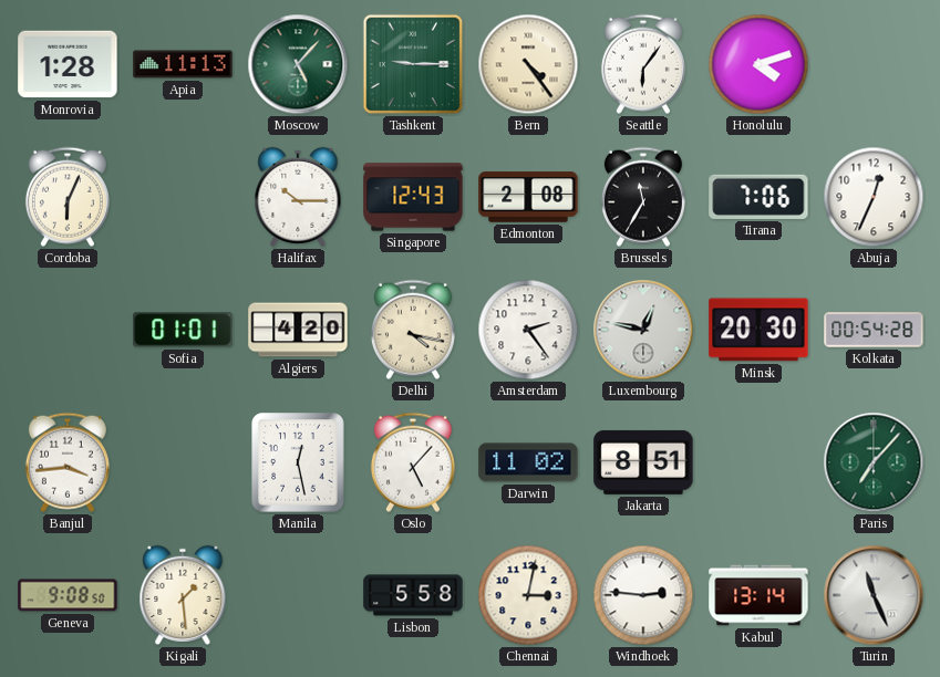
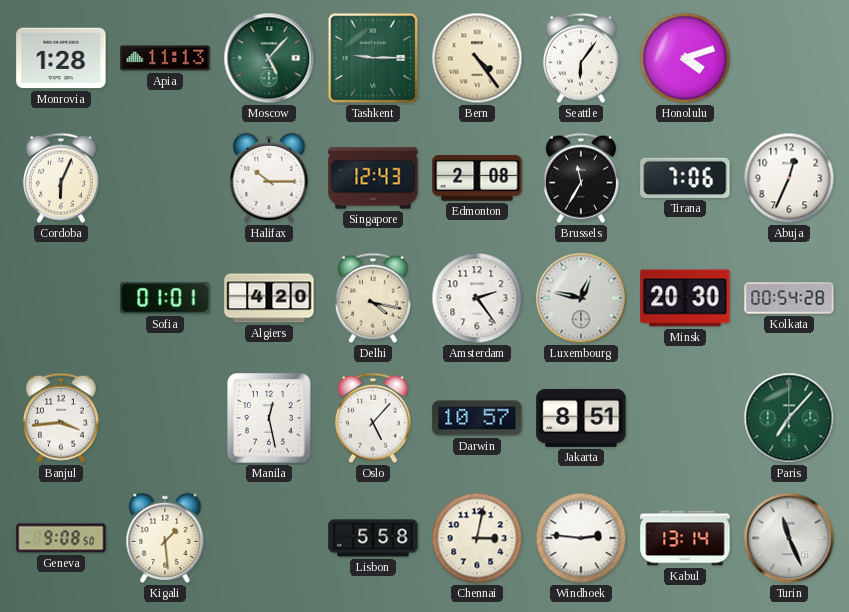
Darwin: 11:02 -> 10:57 (477, 418)
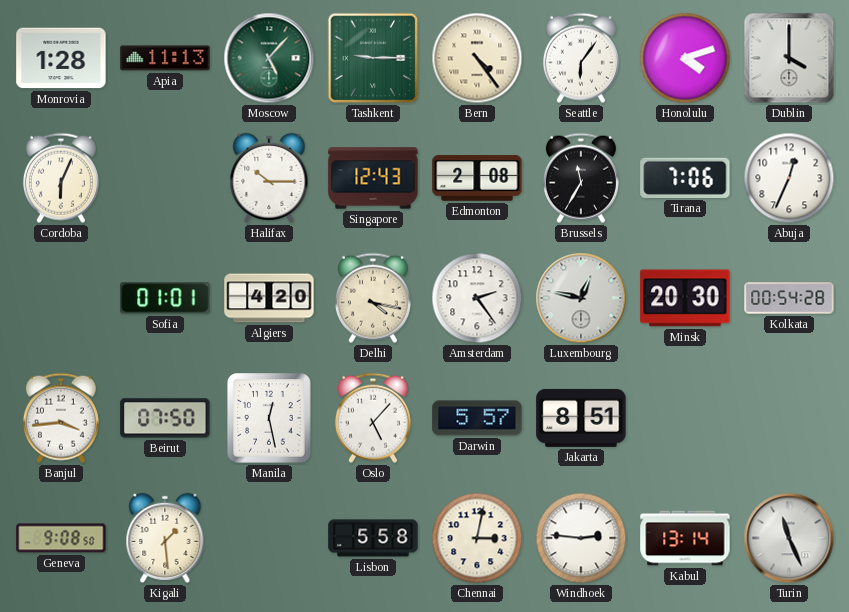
Dublin: none -> 4:00 (789, 58)
Beirut: none -> 07:50 (165, 418)
Darwin: 10:57 -> 5:57 (477, 418)
Paris: 7:07 -> none (789, 418)
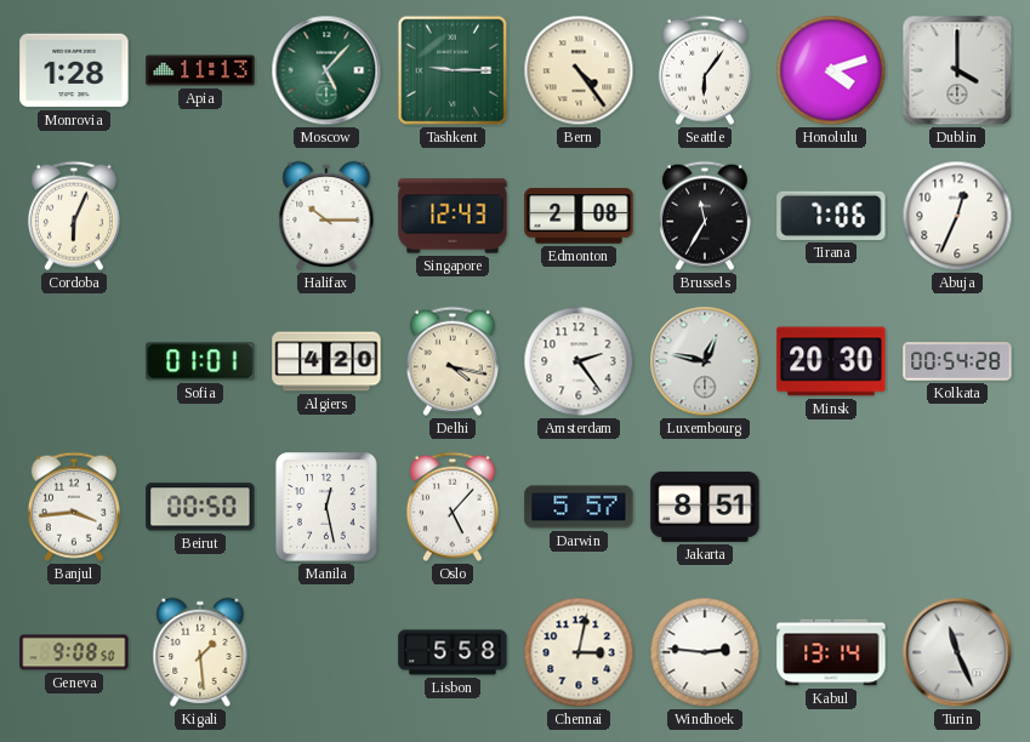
Beirut: 07:50 -> 00:50 (200, 507)
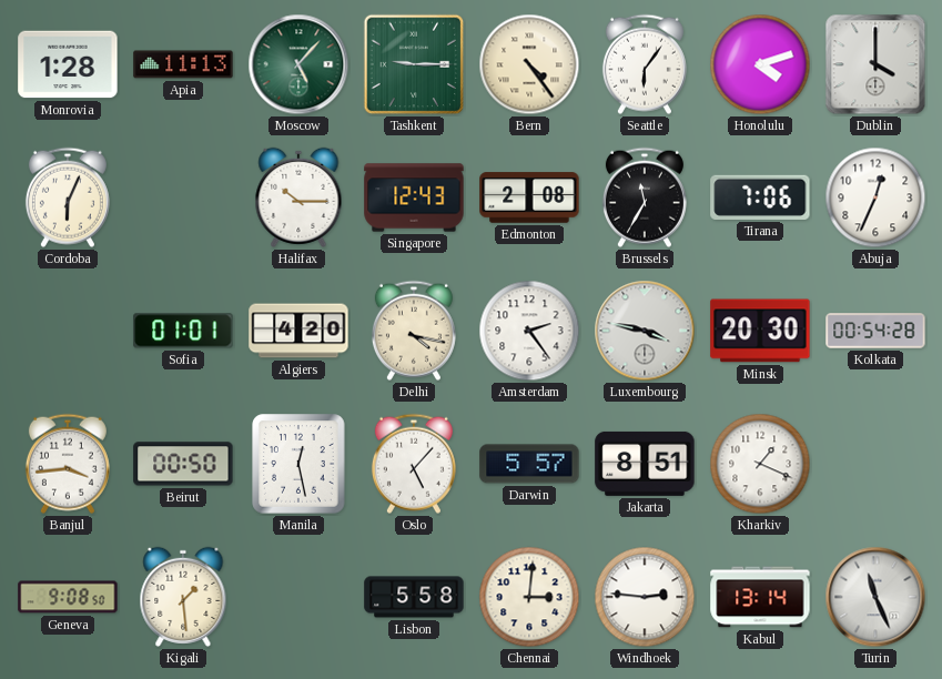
Luxembourg: 12:47 -> 3:47 (645, 331)
Kharkiv: none -> 1:19 (760, 464)
Chennai: 3:02 -> 3:01 (529, 597)
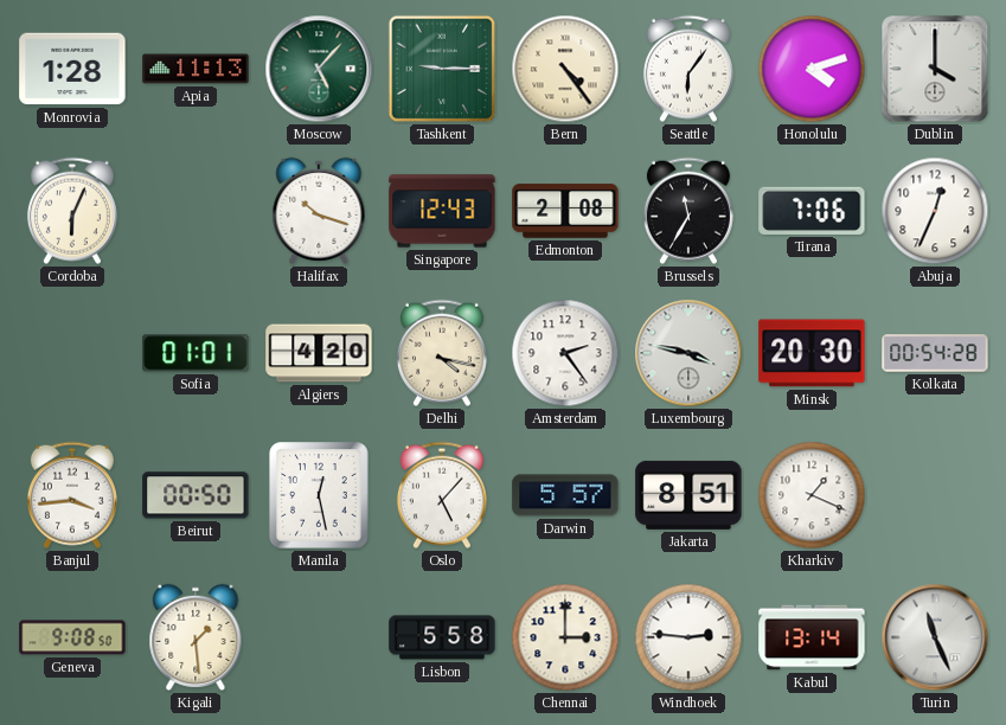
Halifax: 10:15 -> 10:18 (319, 211)
Chennai: 3:01 -> 3:00 (565, 637)
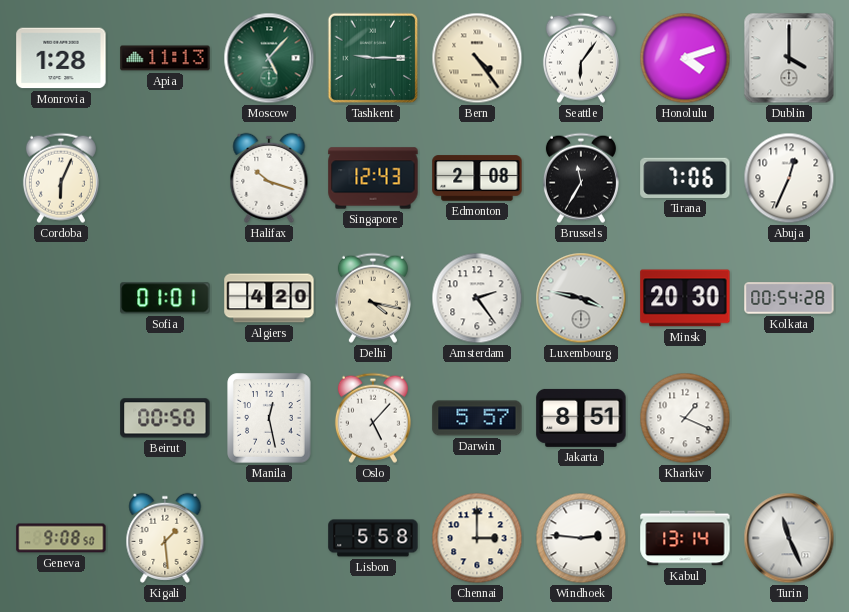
Banjul: 3:44 -> none (72, 495)
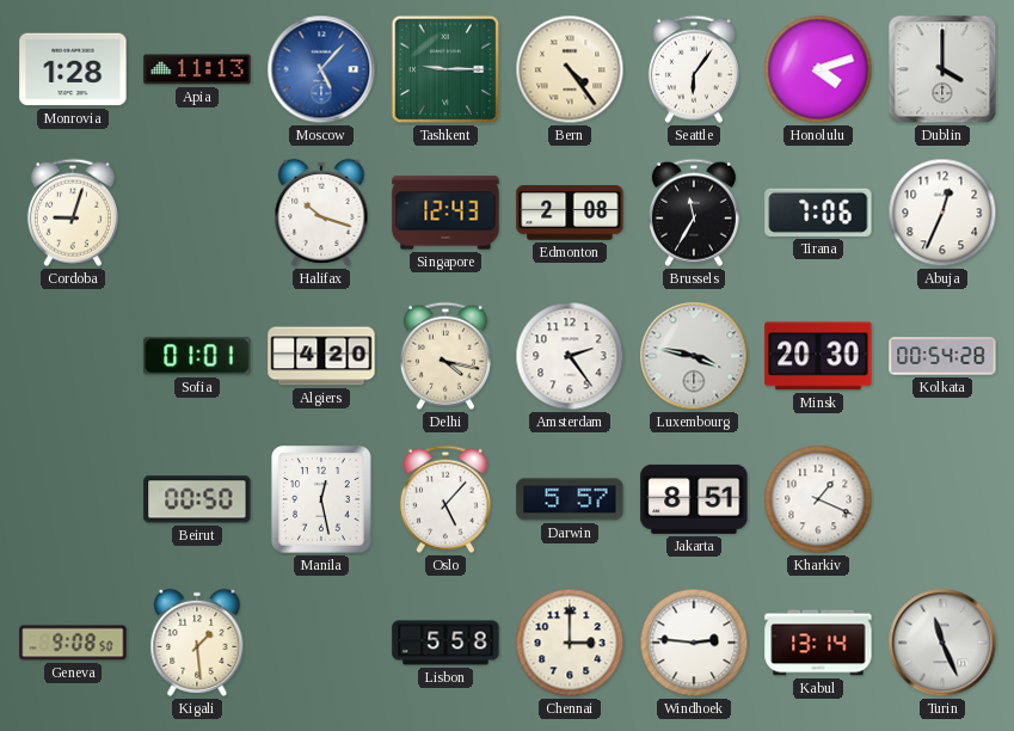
Moscow dial: green -> blue (321, 69)
Cordoba: 6:04 -> 9:03 (73, 213)
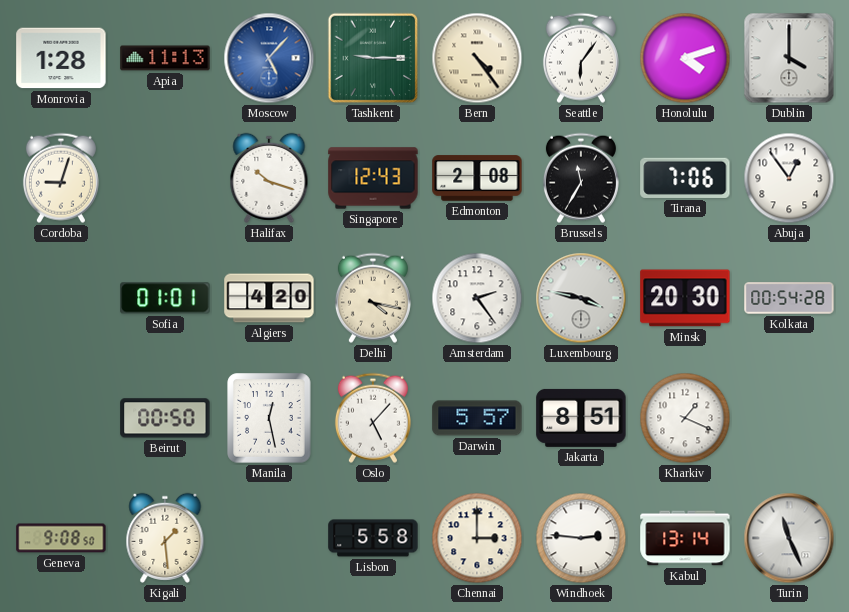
Abuja: 12:34 -> 12:54 (789, 178)
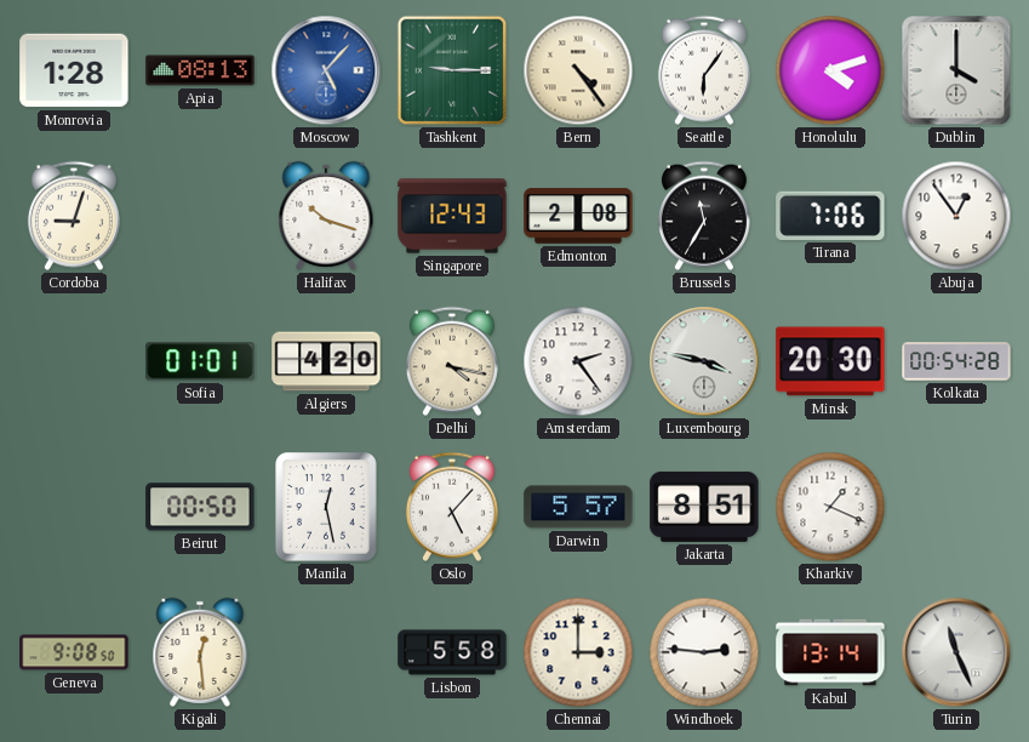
Apia: 11:13 -> 08:13 (200, 70)
Kigali: 1:29 -> 12:29 (200, 652)
